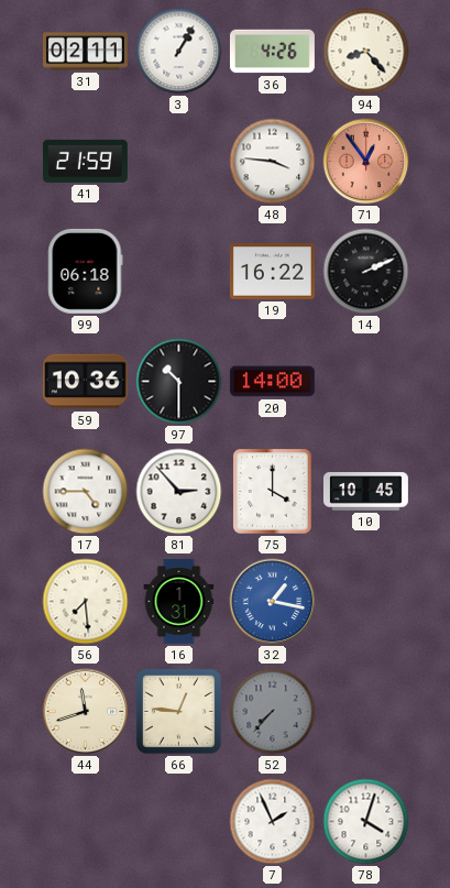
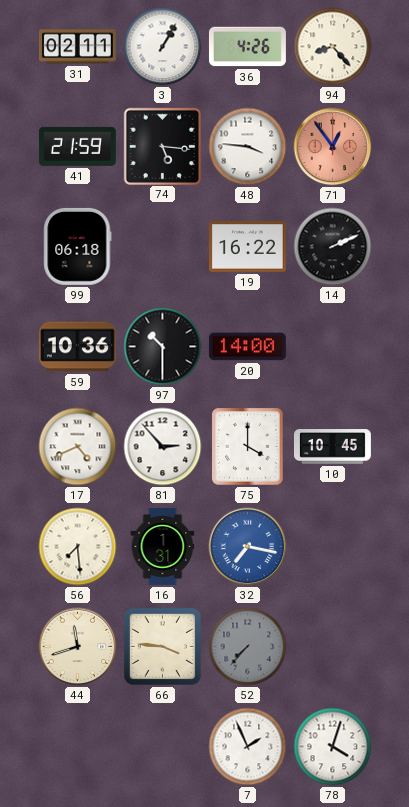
74: none -> 5:16 (162, 146)
17: 4:45 -> 4:41 (78, 447)
32: 1:17 -> 7:17 (248, 547)
66: 12:46 -> 3:46 (162, 646)
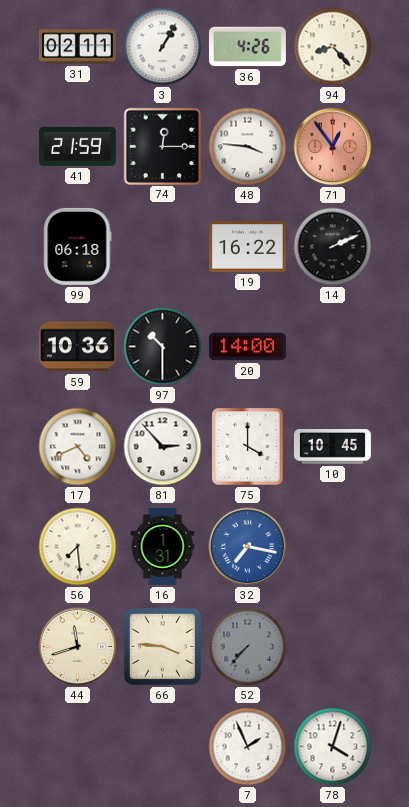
74: 5:16 -> 12:15 (162, 146)
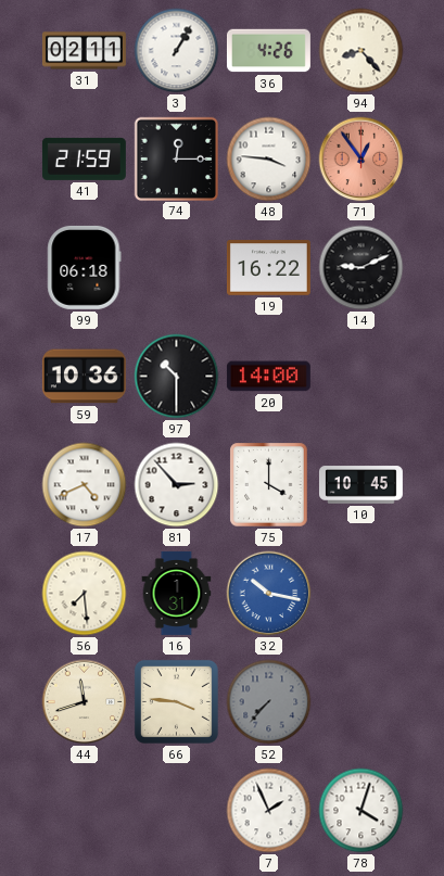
14: 2:11 -> 9:11 (361, 268)
32: 7:17 -> 10:17 (269, 594)
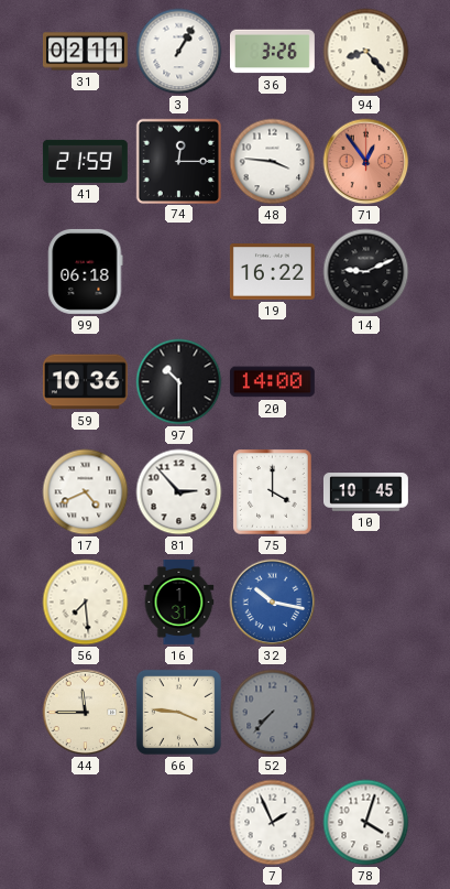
36: 4:26 -> 3:26 (272, 52)
44: 11:42 -> 11:45 (86, 713)
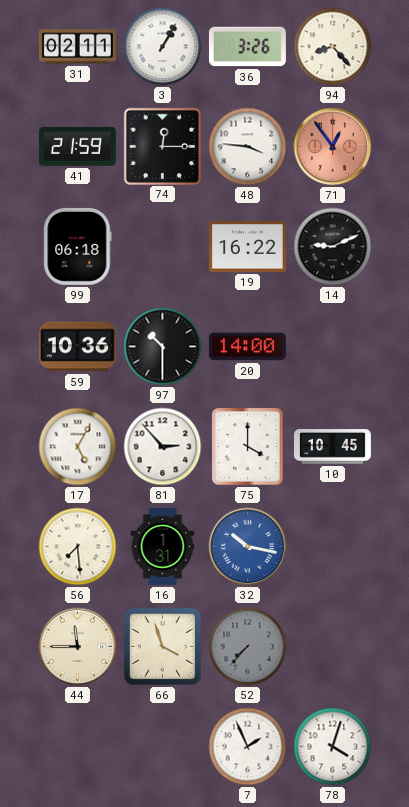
17: 4:41 -> 5:05 (78, 447)
66: 3:46 -> 3:57 (162, 646)
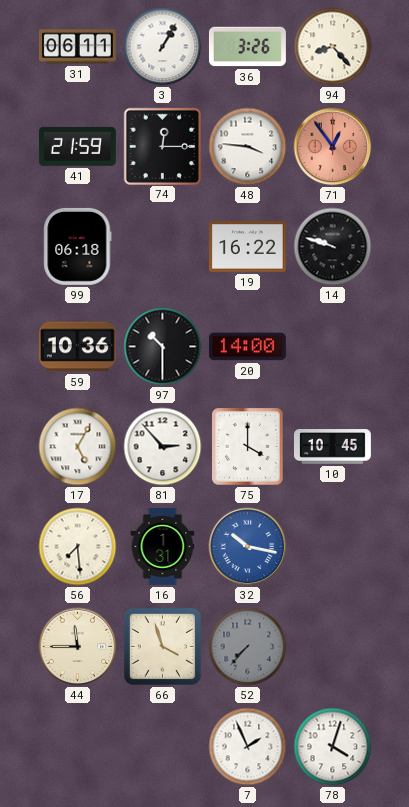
31: 02:11 -> 06:11 (77, 47)
14: 9:11 -> 9:48 (333, 247)
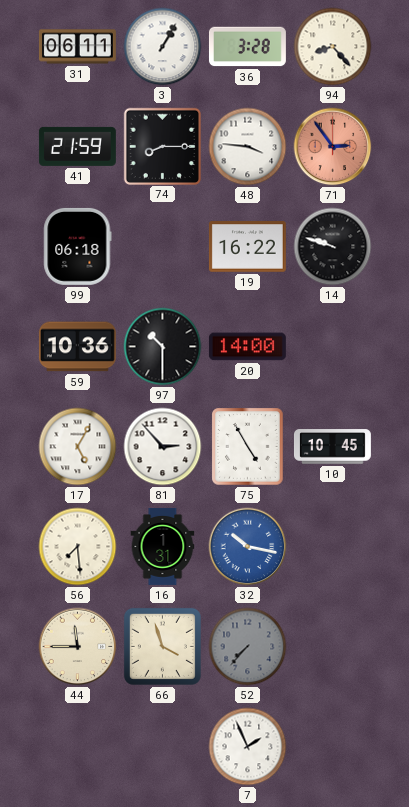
36: 3:26 -> 3:28 (247, 47)
74: 12:15 -> 8:15 (162, 146)
71: 12:54 -> 2:54 (333, 147)
75: 4:00 -> 4:55 (248, 447)
78: 4:03 -> none (333, 747)
